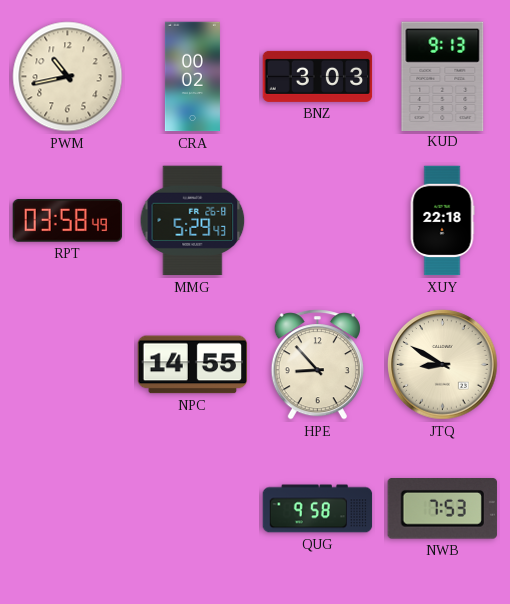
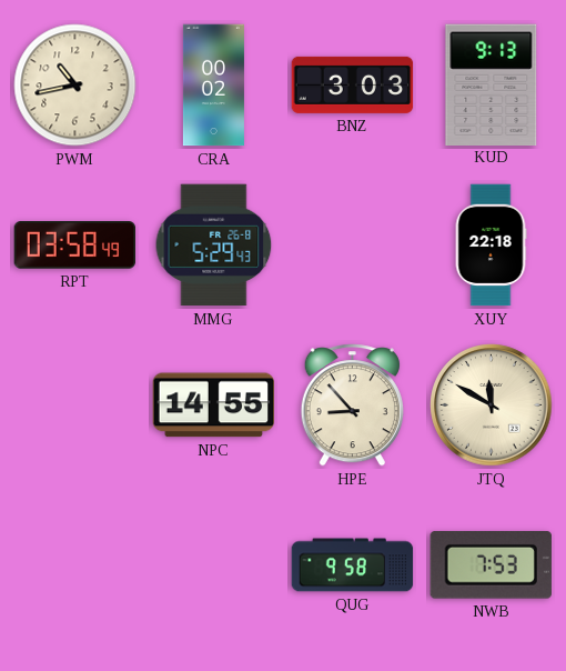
JTQ: 8:50 -> 11:50 (492, 405)
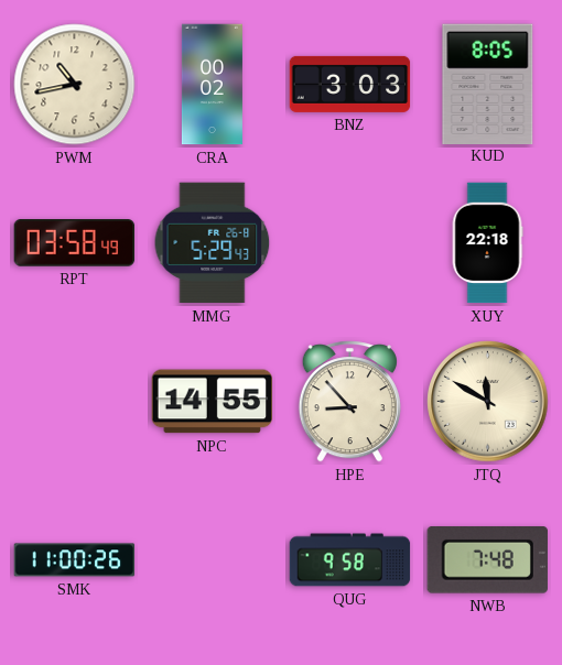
KUD: 9:13 -> 8:05 (488, 84)
SMK: none -> 11:00 (75, 560)
NWB: 7:53 -> 7:48 (487, 560)
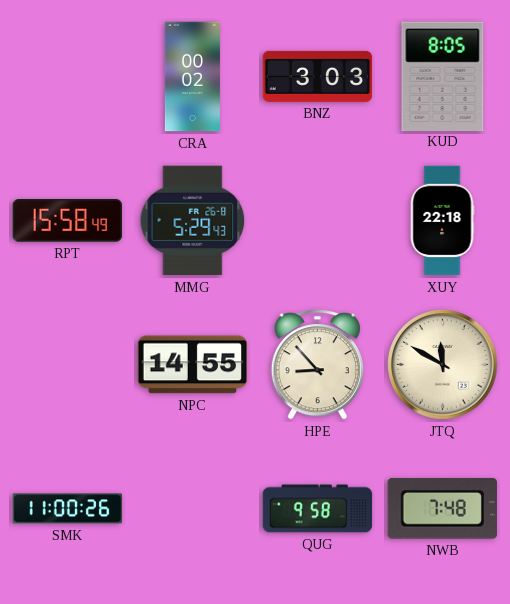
PWM: 10:43 -> none (75, 85)
RPT: 03:58 -> 15:58 (68, 221)
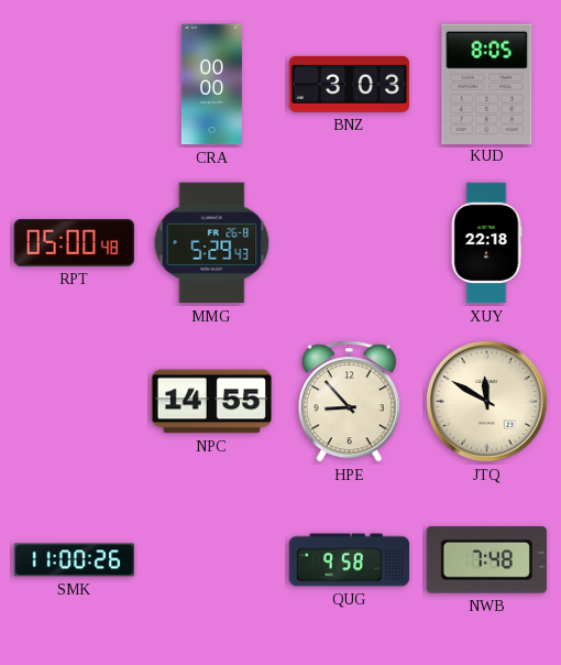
CRA: 00:02 -> 00:00 (211, 85)
RPT: 15:58 -> 05:00 (75, 243)
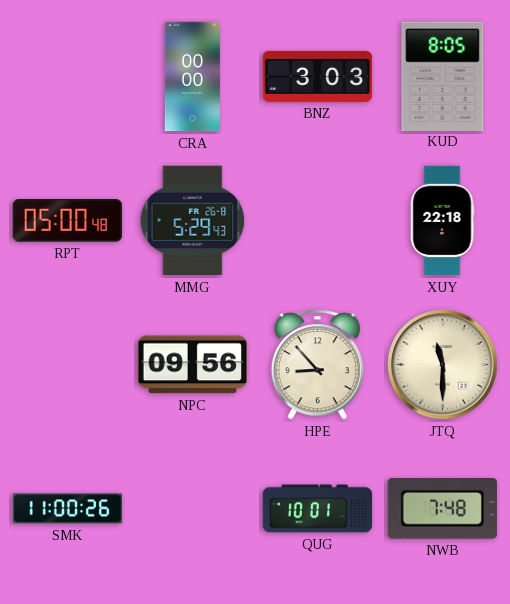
NPC: 14:55 -> 09:56 (193, 365)
JTQ: 11:50 -> 11:30 (443, 365)
QUG: 9:58 -> 10:01 (318, 509)
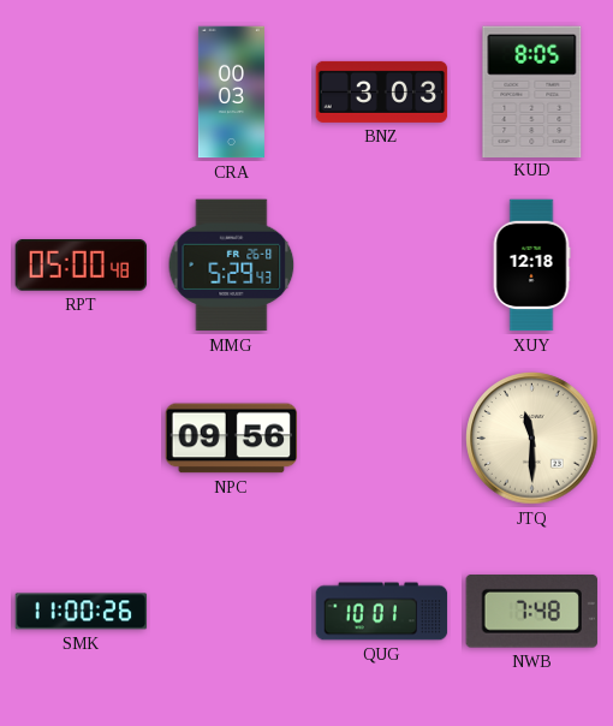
CRA: 00:00 -> 00:03 (231, 93)
XUY: 22:18 -> 12:18 (531, 266)
HPE: 8:53 -> none (317, 365)
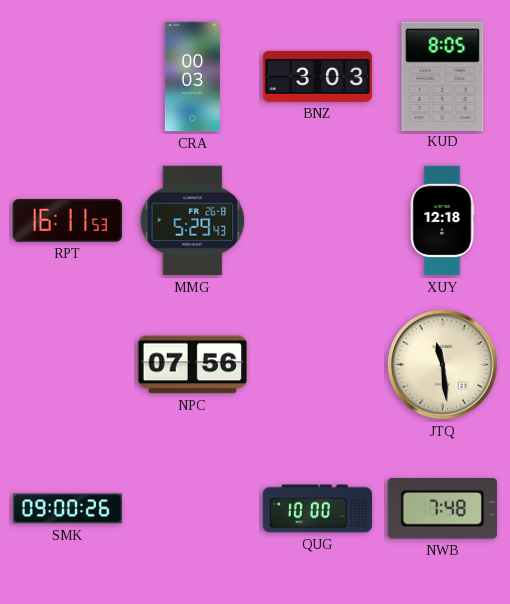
RPT: 05:00 -> 16:11 (68, 221)
NPC: 09:56 -> 07:56 (193, 365)
JTQ: 11:30 -> 11:29 (443, 365)
SMK: 11:00 -> 09:00 (68, 509)
QUG: 10:01 -> 10:00 (318, 509)
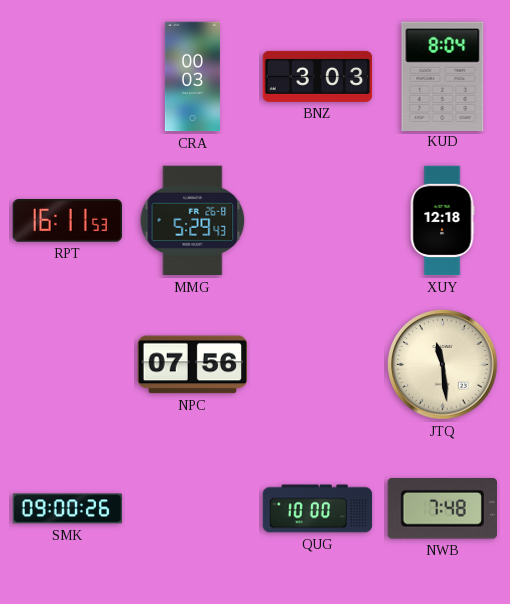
KUD: 8:05 -> 8:04 (443, 76)
